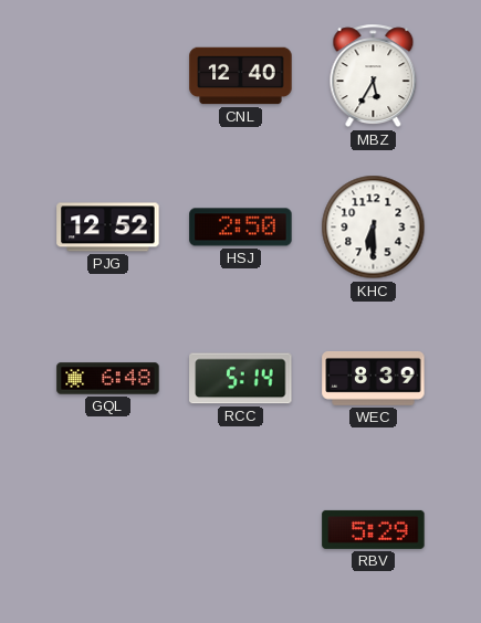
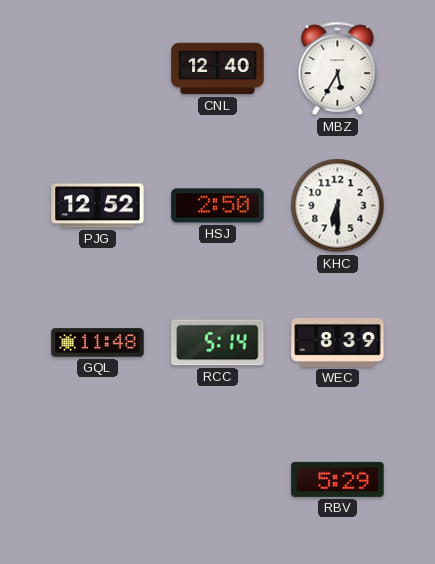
GQL: 6:48 -> 11:48 (98, 343)
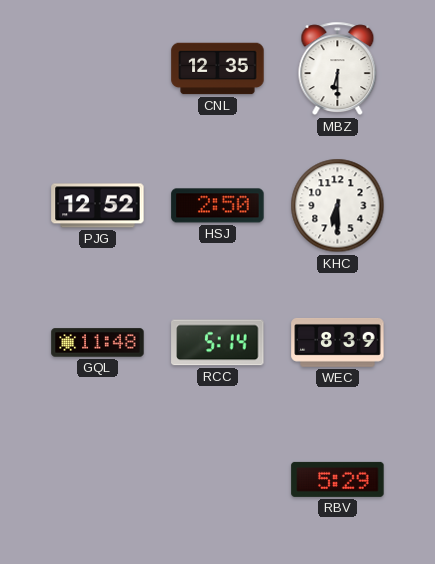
CNL: 12:40 -> 12:35 (218, 69)
MBZ: 5:35 -> 6:30 (338, 69)
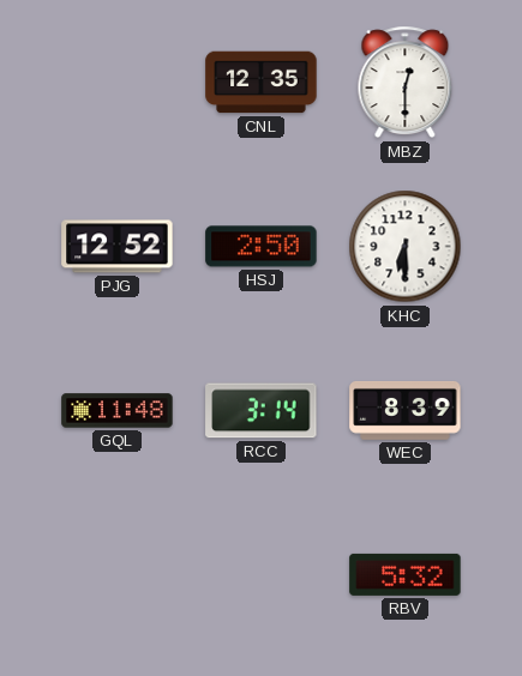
MBZ: 6:30 -> 12:30 (406, 83)
RCC: 5:14 -> 3:14 (262, 411)
RBV: 5:29 -> 5:32 (406, 574)
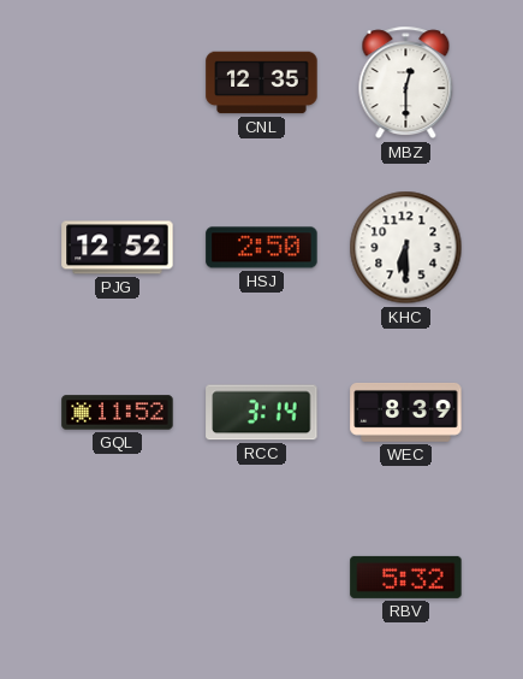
GQL: 11:48 -> 11:52 (118, 413)
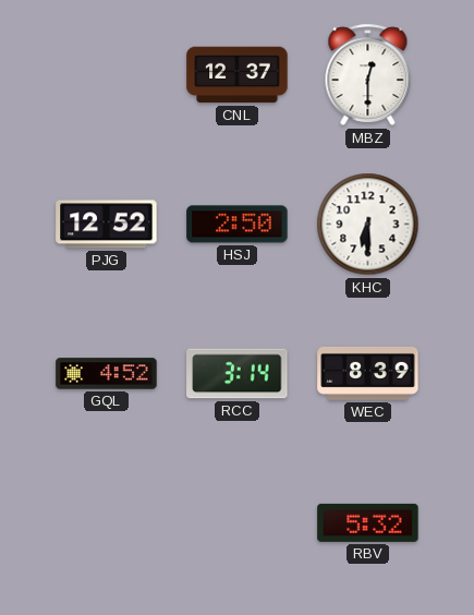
CNL: 12:35 -> 12:37 (238, 75)
GQL: 11:52 -> 4:52 (107, 374)
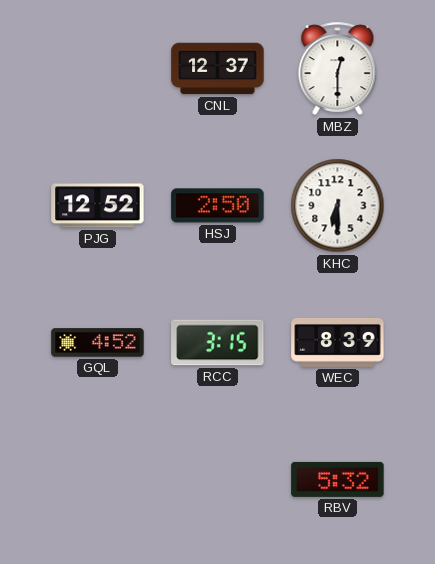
RCC: 3:14 -> 3:15 (218, 343)
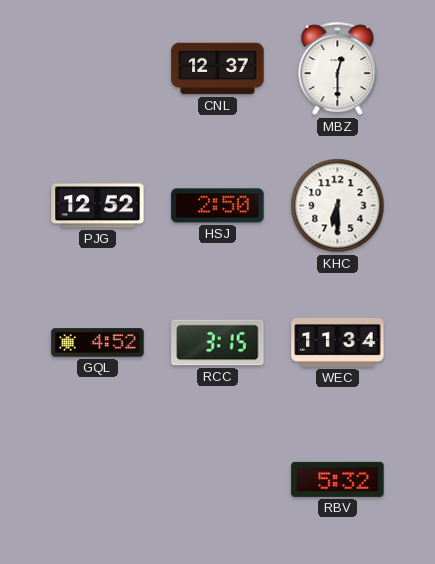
WEC: 8:39 -> 11:34 (338, 342)
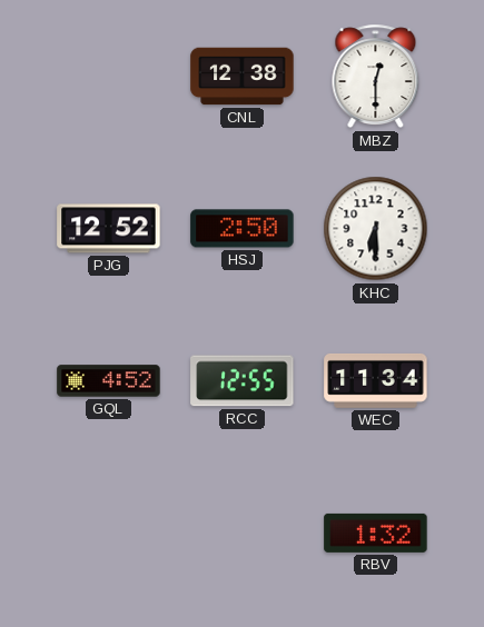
CNL: 12:37 -> 12:38 (243, 77)
RCC: 3:15 -> 12:55 (243, 381)
RBV: 5:32 -> 1:32 (376, 533)
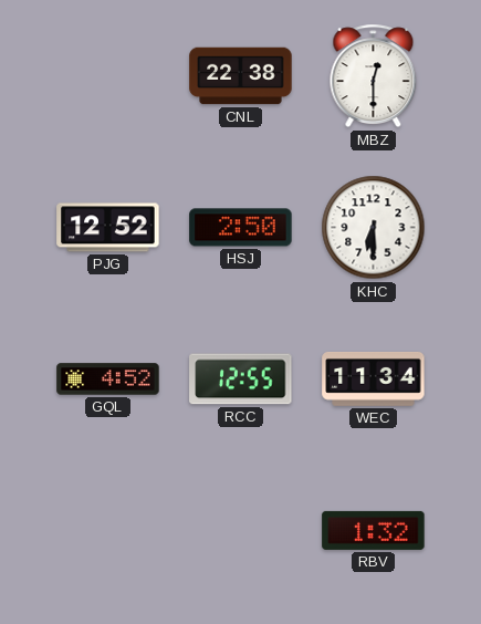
CNL: 12:38 -> 22:38 (241, 76)
